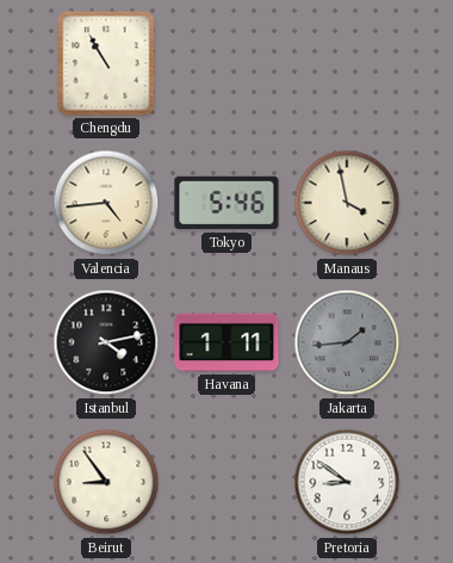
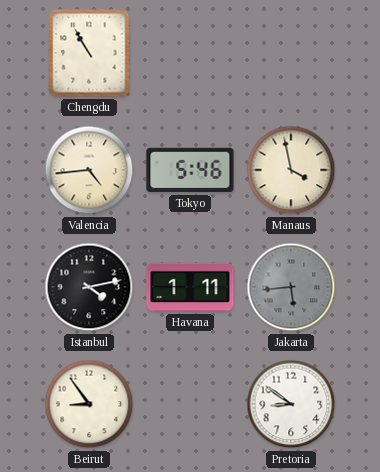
Jakarta: 1:44 -> 5:44 (291, 287)
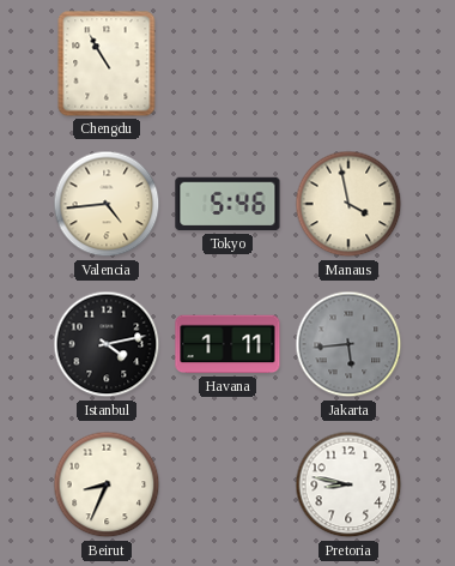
Beirut: 8:54 -> 8:34 (107, 484)
Pretoria: 8:51 -> 8:47 (348, 484)
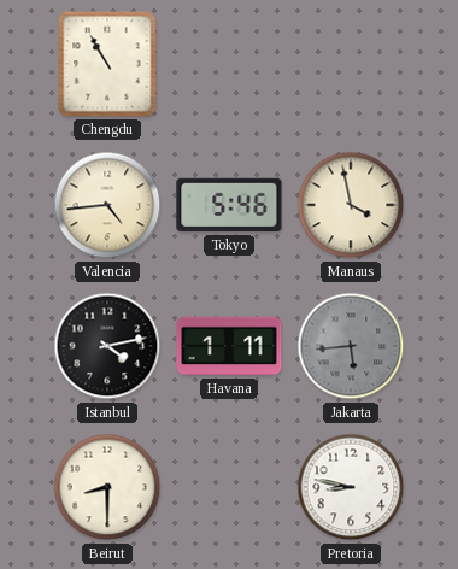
Beirut: 8:34 -> 8:30 (107, 487)
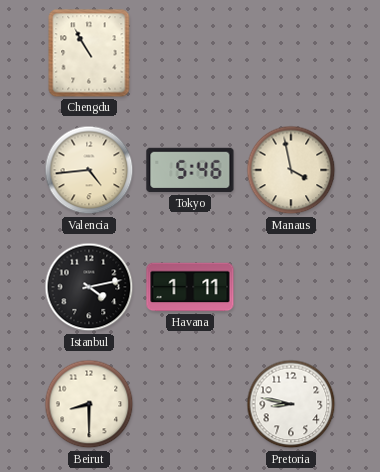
Jakarta: 5:44 -> none (351, 346)
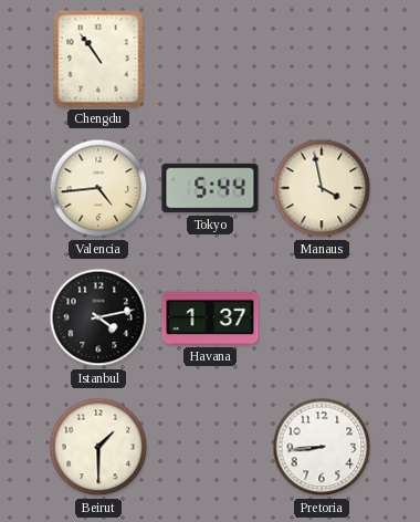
Chengdu: 10:55 -> 10:54 (98, 59)
Tokyo: 5:46 -> 5:44 (210, 188)
Havana: 1:11 -> 1:37 (210, 317)
Beirut: 8:30 -> 1:30 (98, 447)
Pretoria: 8:47 -> 8:44 (322, 447)
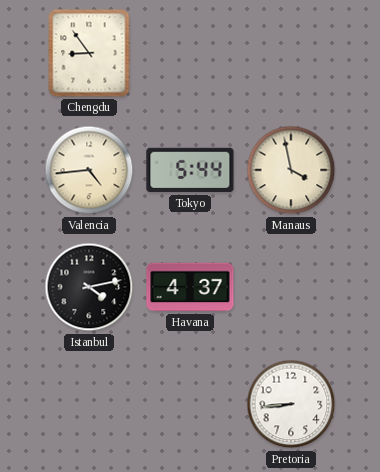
Chengdu: 10:54 -> 8:54 (89, 53)
Havana: 1:37 -> 4:37 (190, 287)
Beirut: 1:30 -> none (98, 447)
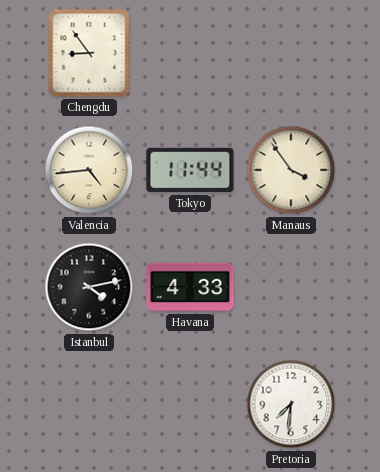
Tokyo: 5:44 -> 11:44 (190, 170)
Manaus: 3:58 -> 3:54 (291, 170)
Havana: 4:37 -> 4:33 (190, 287)
Pretoria: 8:44 -> 7:31 (291, 404)
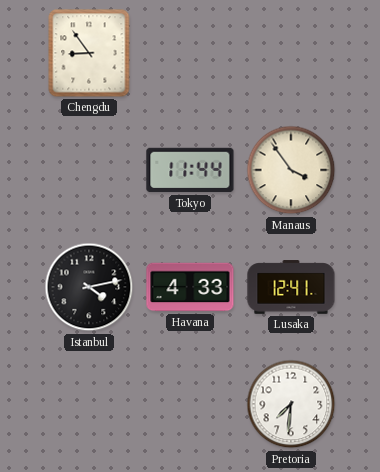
Valencia: 4:44 -> none (89, 170)
Lusaka: none -> 12:41 (291, 287)
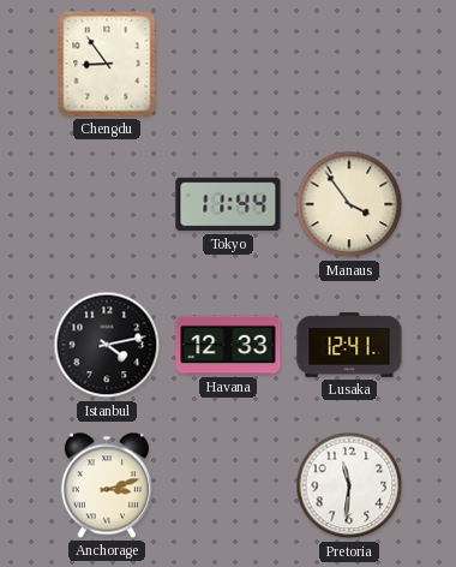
Havana: 4:33 -> 12:33 (228, 345)
Anchorage: none -> 3:12 (107, 485)
Pretoria: 7:31 -> 11:31 (349, 485)
